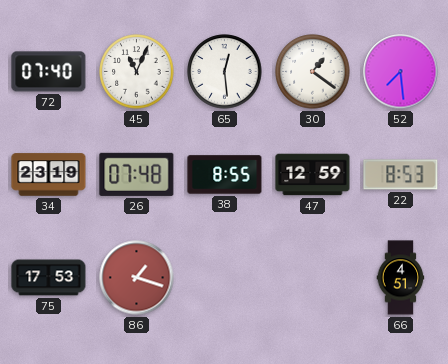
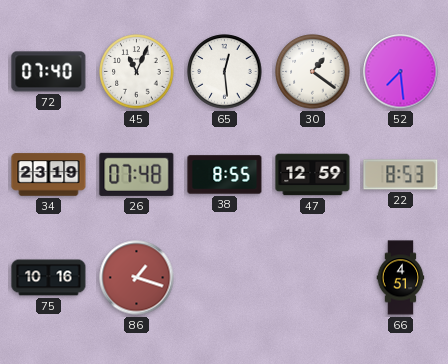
75: 17:53 -> 10:16 (49, 278)
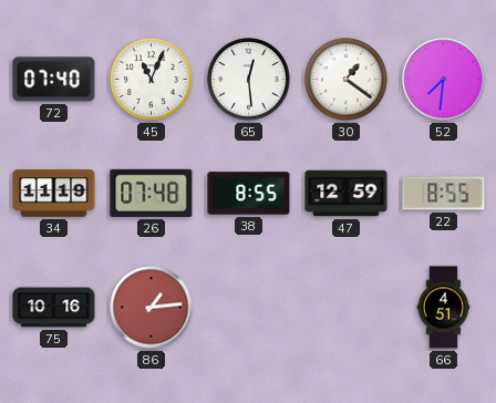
52: 7:29 -> 7:31 (444, 80)
34: 23:19 -> 11:19 (54, 194)
22: 8:53 -> 8:55 (444, 194)
86: 1:18 -> 1:14 (152, 308)
